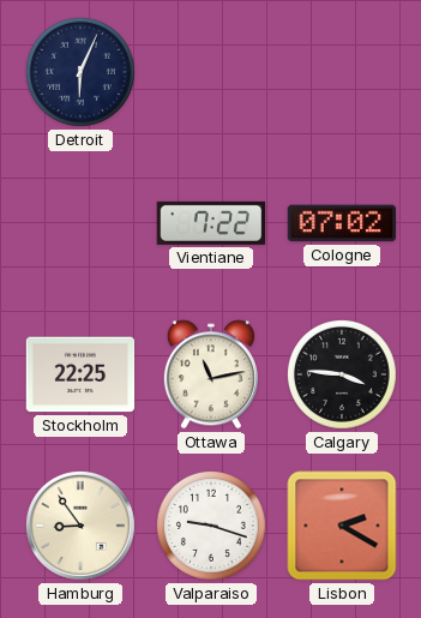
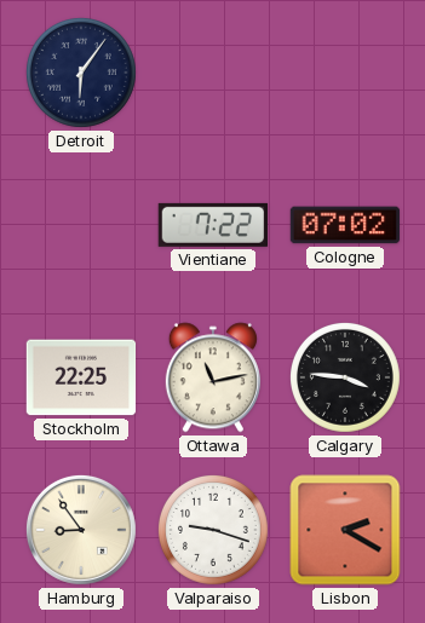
Detroit: 6:04 -> 6:06 (81, 73)
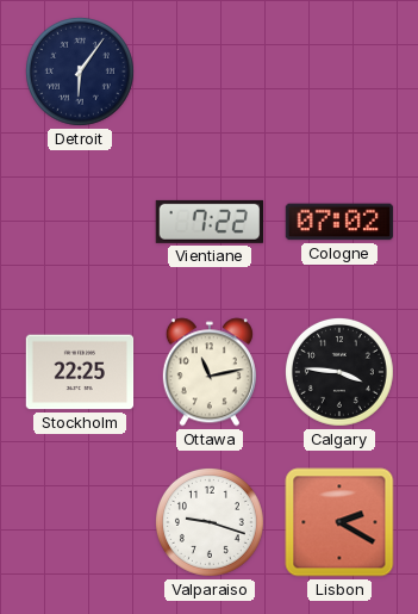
Hamburg: 8:54 -> none (81, 530)
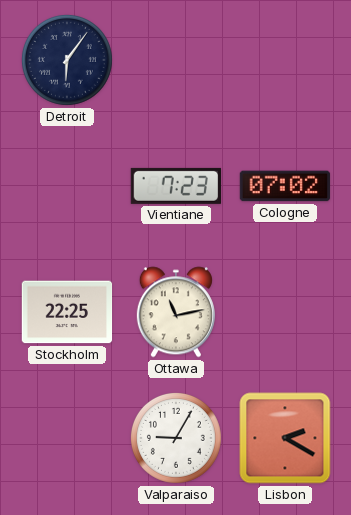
Vientiane: 7:22 -> 7:23 (175, 186)
Calgary: 3:46 -> none (339, 372)
Valparaiso: 9:18 -> 9:05 (176, 438)
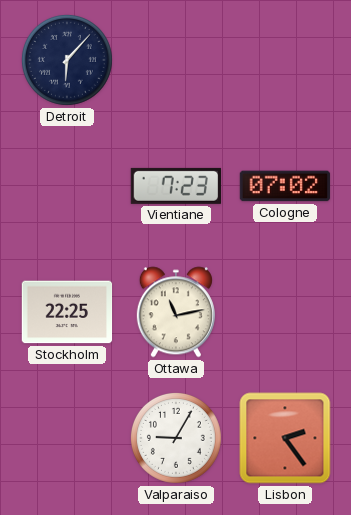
Detroit: 6:06 -> 6:07 (67, 60)
Lisbon: 2:20 -> 2:24 (285, 438)
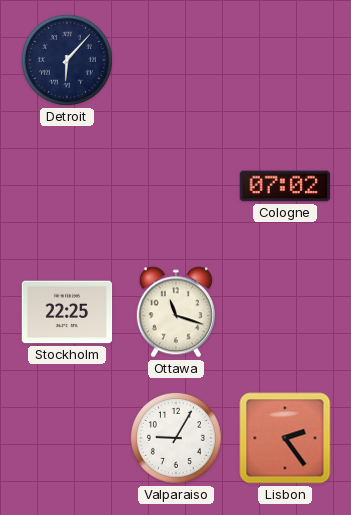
Vientiane: 7:23 -> none (175, 186)
Ottawa: 11:13 -> 11:18 (176, 312)
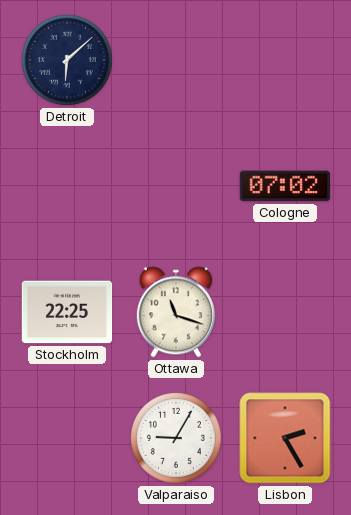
Detroit: 6:07 -> 6:08 (67, 60)
Lisbon: 2:24 -> 2:25 (285, 438)
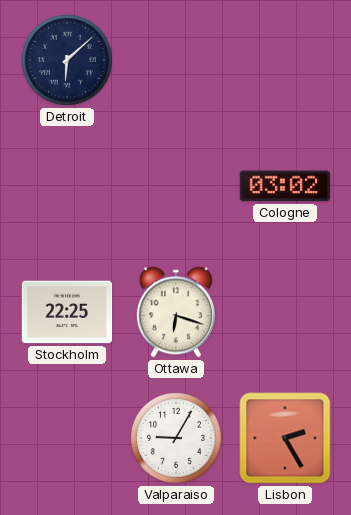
Cologne: 07:02 -> 03:02 (285, 186)
Ottawa: 11:18 -> 6:18 (176, 312)
